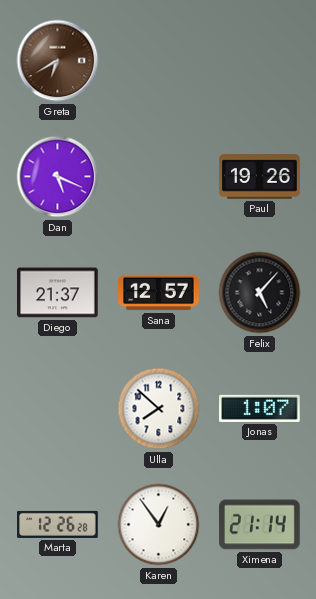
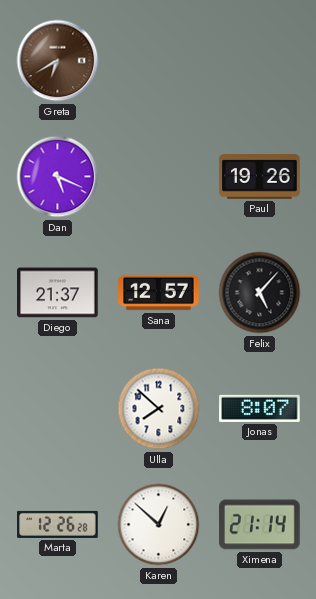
Jonas: 1:07 -> 8:07 (260, 408)
Karen: 12:54 -> 12:52 (159, 525)
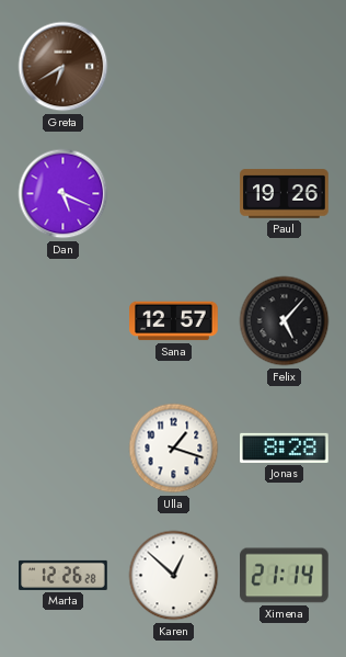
Diego: 21:37 -> none (58, 293)
Ulla: 7:52 -> 1:18 (174, 449)
Jonas: 8:07 -> 8:28 (285, 448)
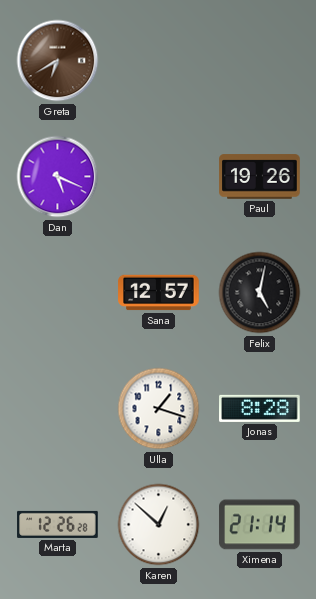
Felix: 5:07 -> 5:02 (260, 293)
